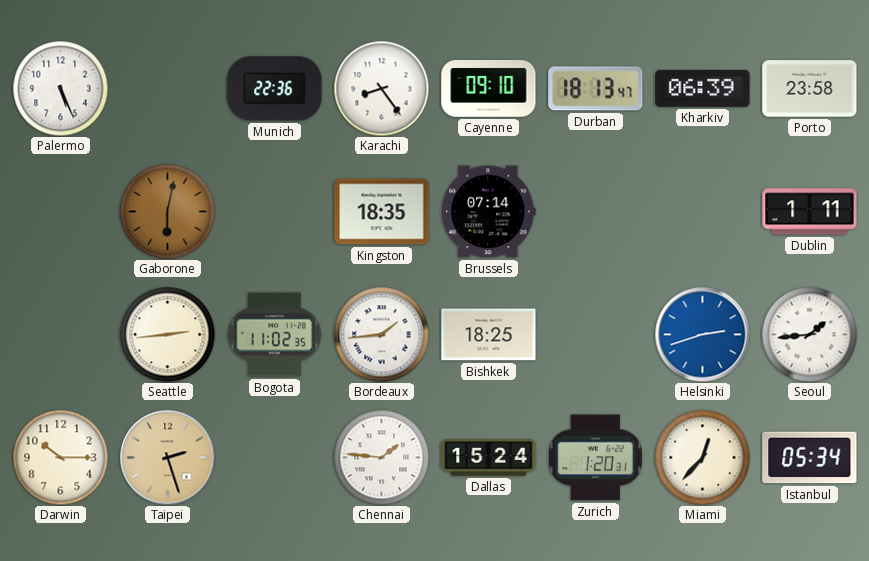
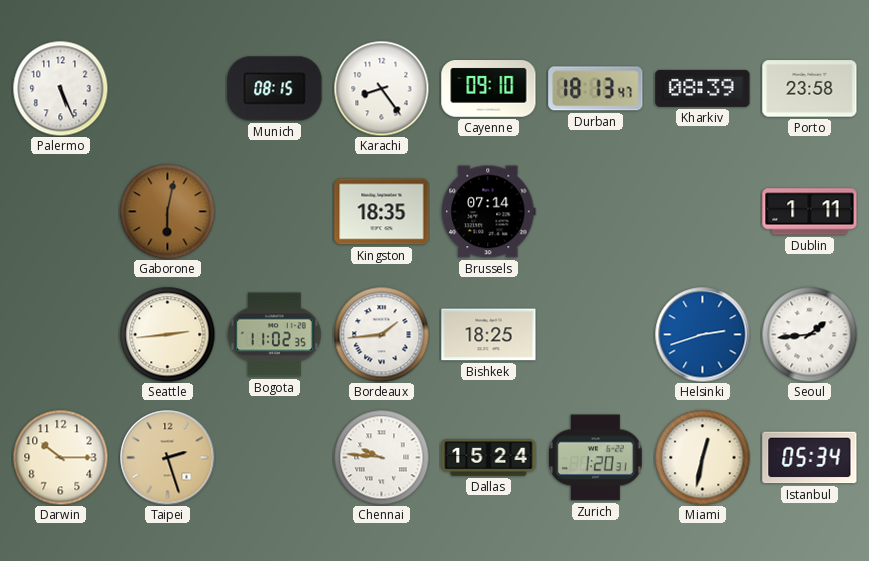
Munich: 22:36 -> 08:15 (275, 89)
Kharkiv: 06:39 -> 08:39 (703, 88)
Chennai: 1:46 -> 9:46 (381, 457)
Miami: 12:37 -> 12:32 (702, 457)
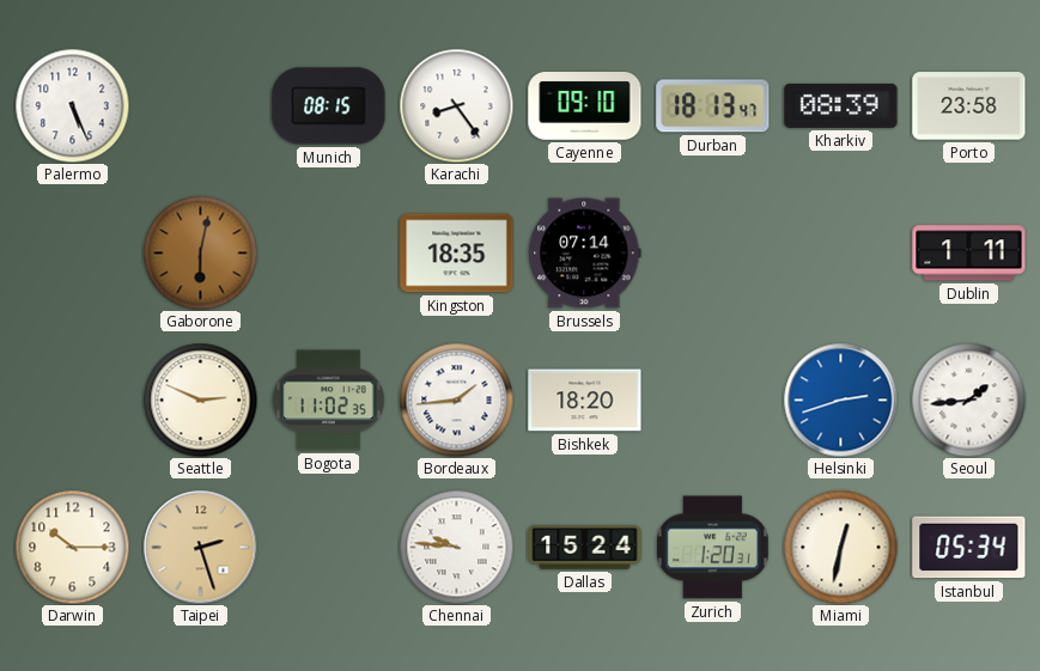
Seattle: 2:44 -> 2:49 (200, 399)
Bishkek: 18:25 -> 18:20 (585, 401)
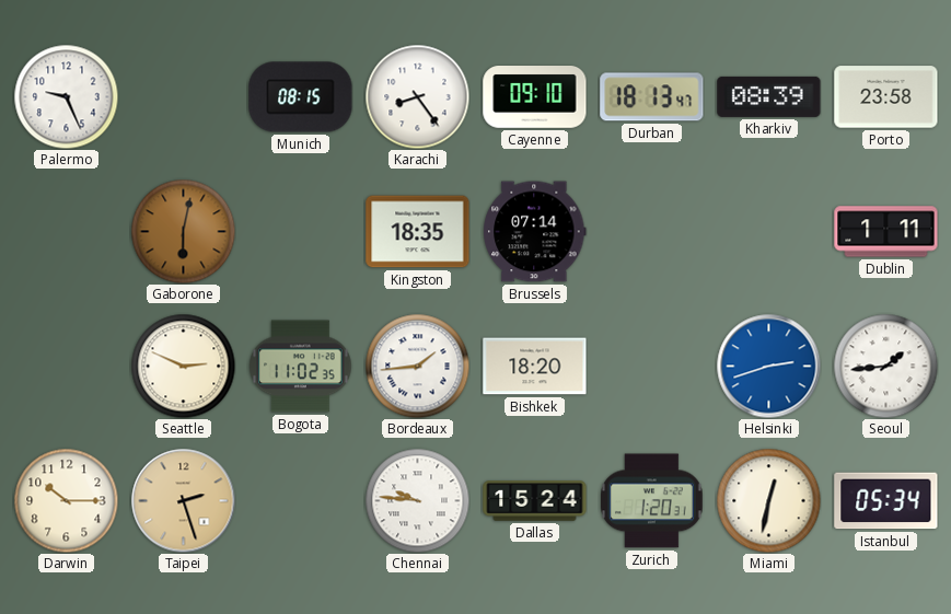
Palermo: 5:26 -> 9:26 (66, 96)
